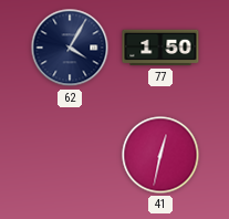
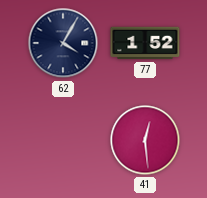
77: 1:50 -> 1:52 (145, 43)
41: 12:32 -> 12:29 (145, 140)
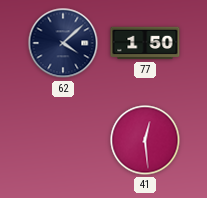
62: 4:05 -> 4:08 (63, 43)
77: 1:52 -> 1:50 (145, 43)
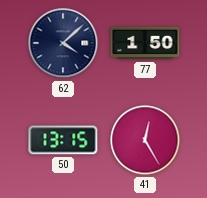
50: none -> 13:15 (63, 140)
41: 12:29 -> 12:25 (145, 140)
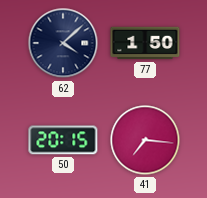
50: 13:15 -> 20:15 (63, 140)
41: 12:25 -> 7:16 (145, 140)
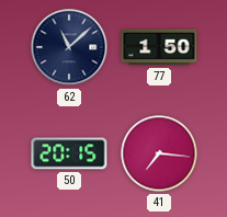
62: 4:08 -> 11:08 (69, 47)
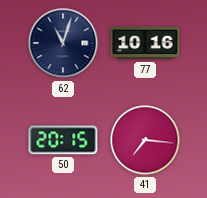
62: 11:08 -> 11:03 (63, 43)
77: 1:50 -> 10:16 (145, 43)
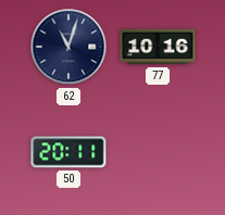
50: 20:15 -> 20:11 (68, 152)
41: 7:16 -> none (145, 140)
